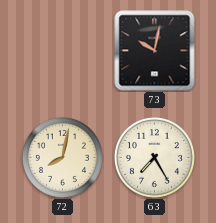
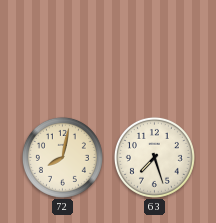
73: 10:02 -> none (155, 51)
63: 7:25 -> 7:27 (154, 157)
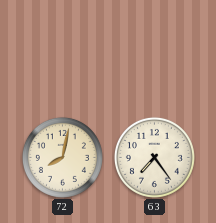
63: 7:27 -> 7:24 (154, 157)
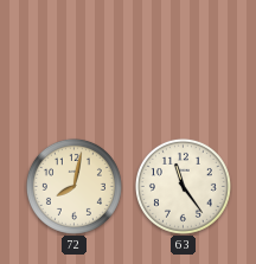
63: 7:24 -> 11:24 (183, 186)
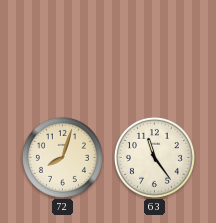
72: 8:02 -> 8:03 (62, 157)
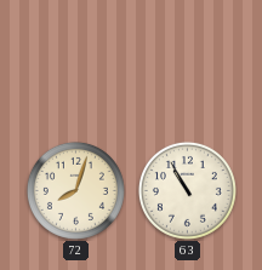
63: 11:24 -> 10:55 (187, 190)
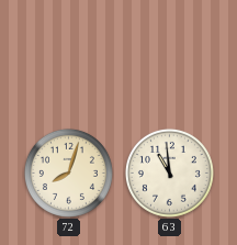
63: 10:55 -> 10:59 (169, 172)
